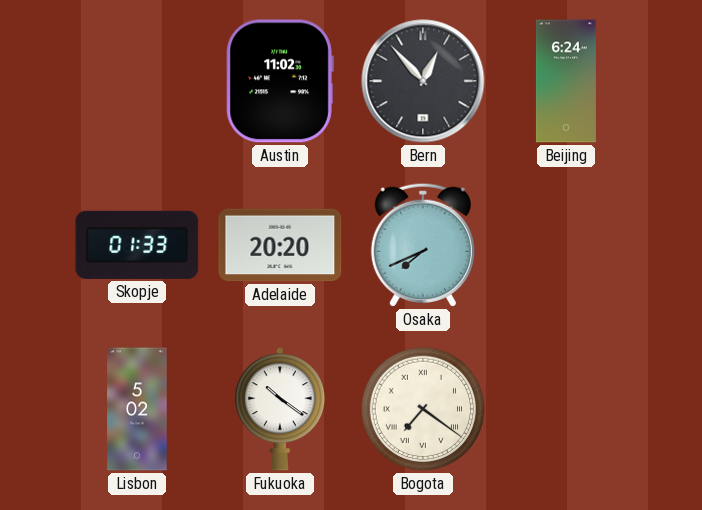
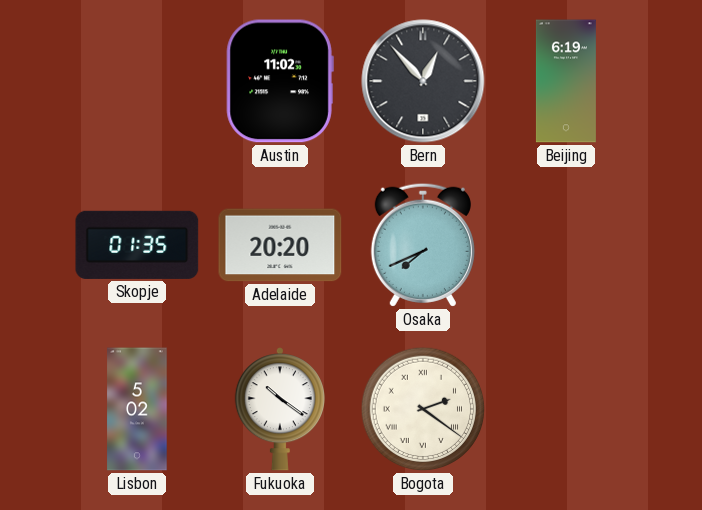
Beijing: 6:24 -> 6:19 (566, 81)
Skopje: 01:33 -> 01:35 (137, 245)
Bogota: 7:21 -> 2:21 (423, 409)
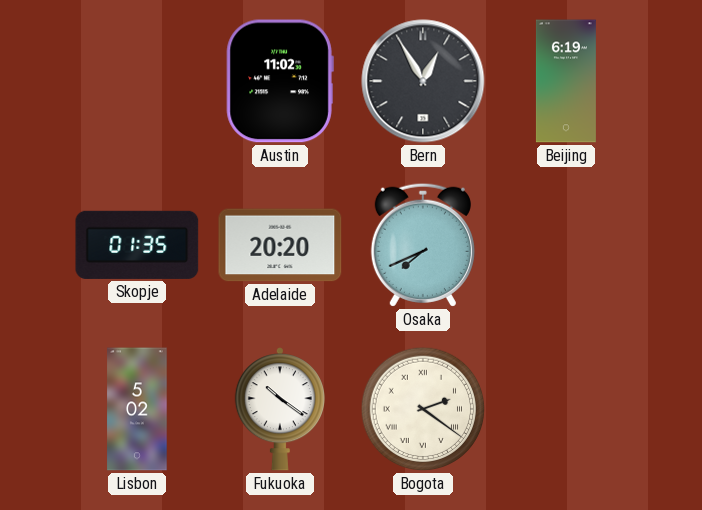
Bern: 12:53 -> 12:55 (423, 81)
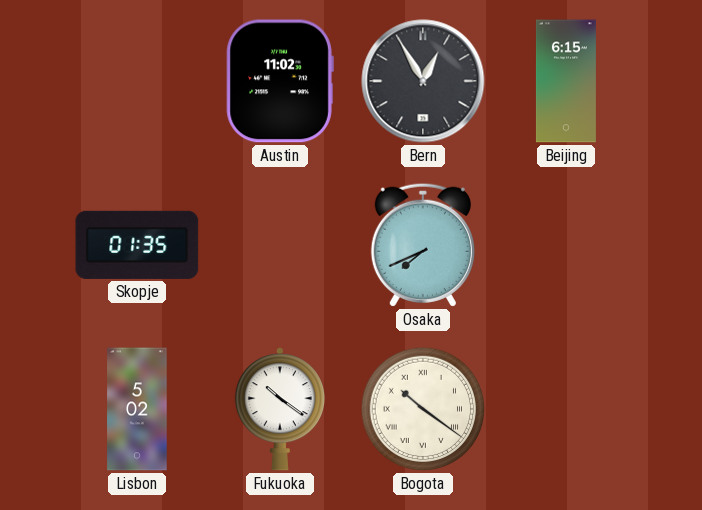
Beijing: 6:19 -> 6:15 (566, 81)
Adelaide: 20:20 -> none (280, 245)
Bogota: 2:21 -> 10:21 (423, 409)
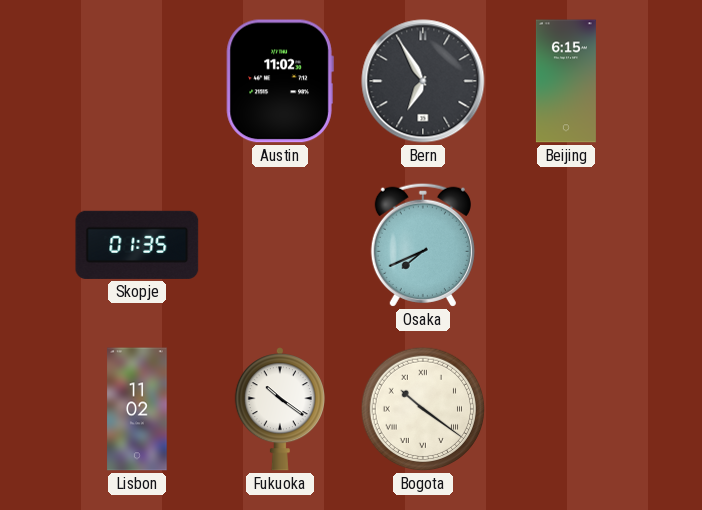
Bern: 12:55 -> 6:55 (423, 81)
Lisbon: 5:02 -> 11:02 (137, 409)
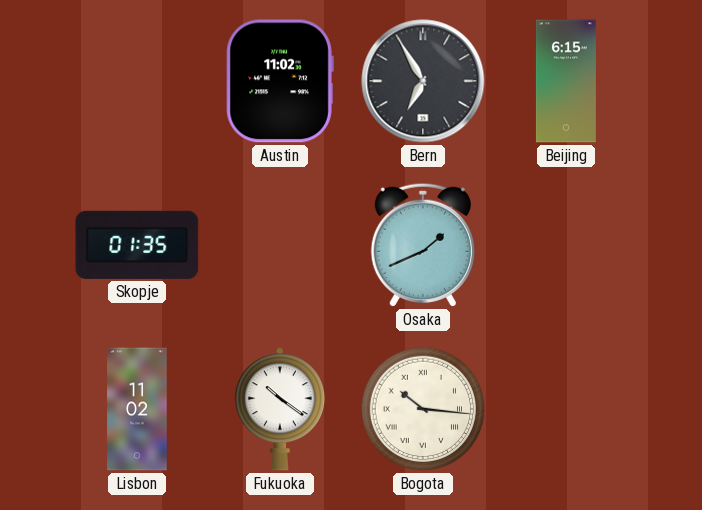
Osaka: 7:41 -> 1:41 (423, 245)
Bogota: 10:21 -> 10:16 (423, 409)
